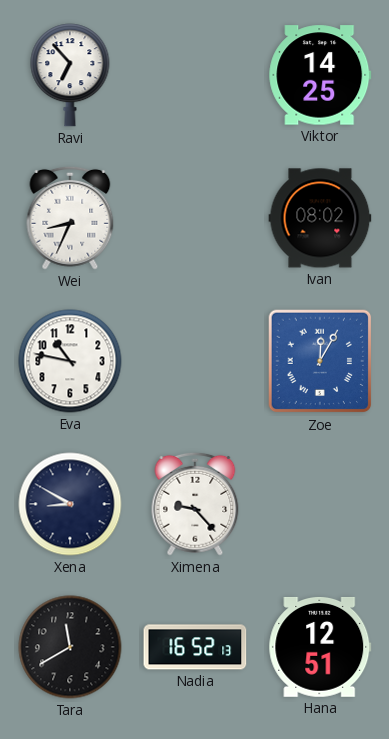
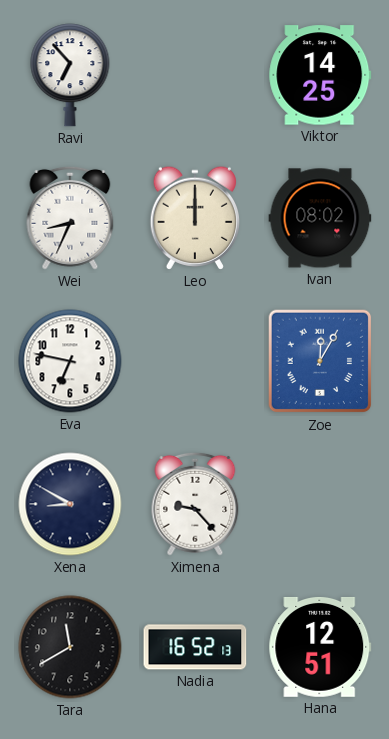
Leo: none -> 12:00 (194, 218)
Eva: 10:47 -> 6:47 (70, 361)
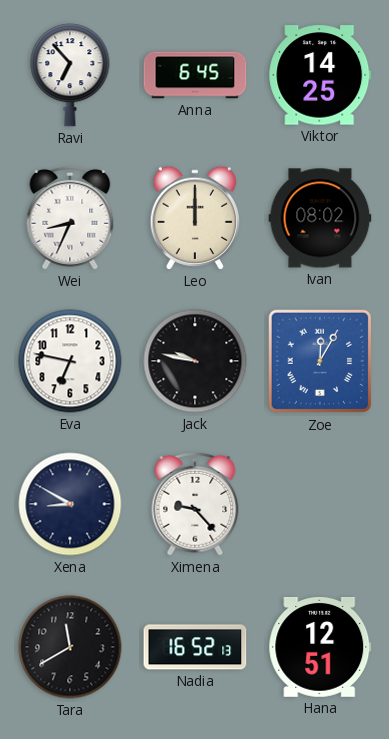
Anna: none -> 6:45 (195, 75)
Jack: none -> 9:47 (195, 361)
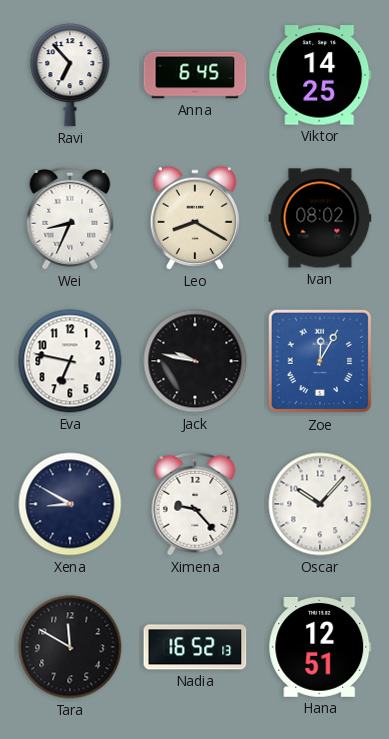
Leo: 12:00 -> 8:20 (194, 218)
Oscar: none -> 10:07 (320, 504)
Tara: 11:40 -> 11:50 (70, 647)
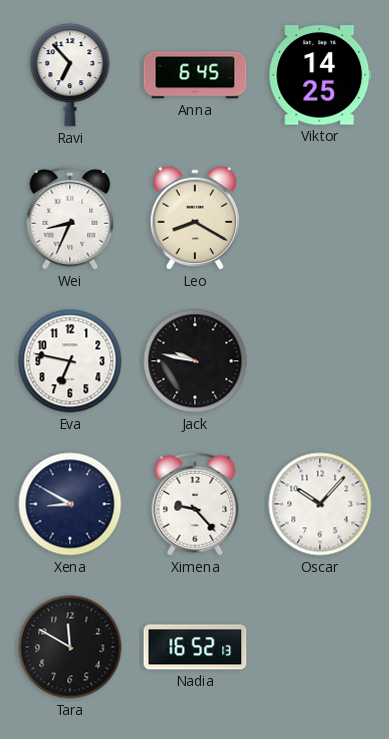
Ivan: 08:02 -> none (320, 218)
Zoe: 12:05 -> none (320, 361)
Hana: 12:51 -> none (320, 647)
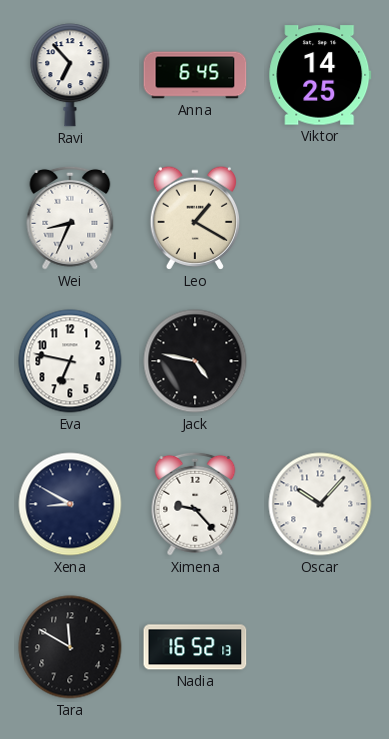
Leo: 8:20 -> 1:20 (194, 218)
Jack: 9:47 -> 4:47 (195, 361)
